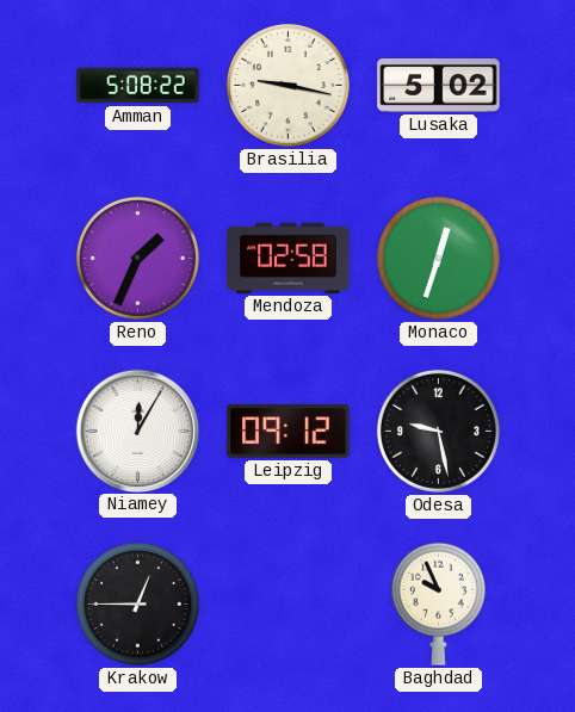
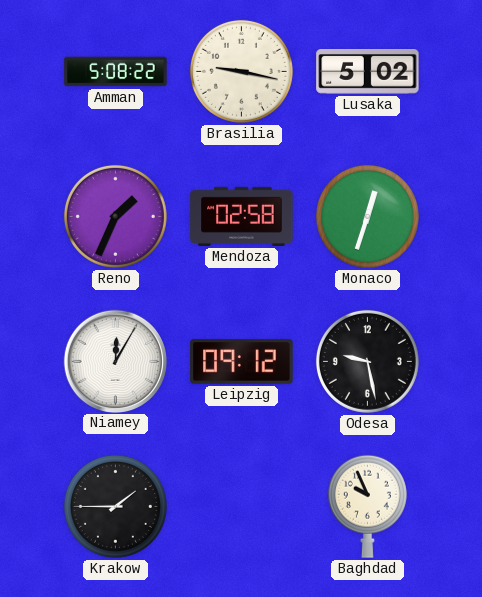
Krakow: 12:45 -> 1:45 (115, 506)
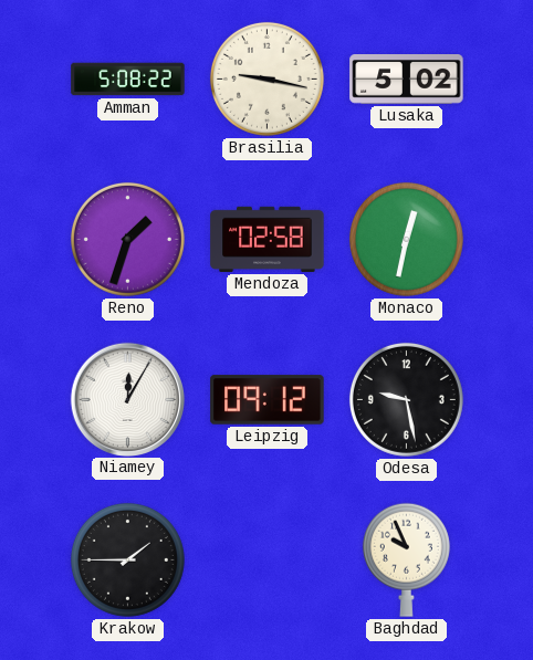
Reno: 1:34 -> 1:33 (127, 239)
Monaco: 12:33 -> 12:32 (406, 239)
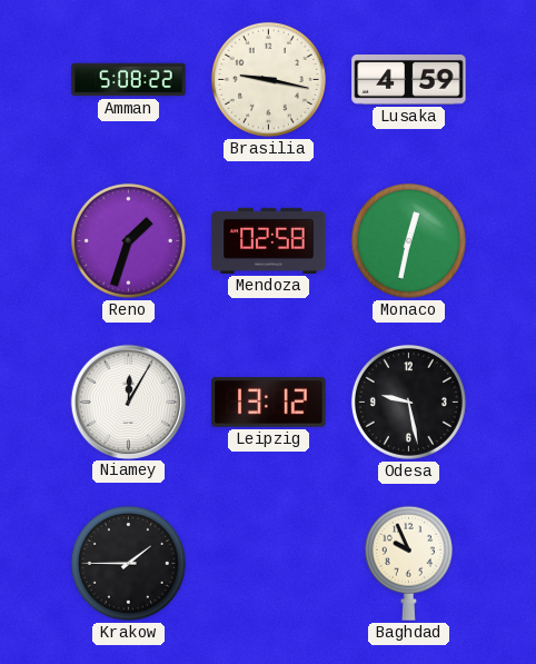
Lusaka: 5:02 -> 4:59 (409, 80)
Leipzig: 09:12 -> 13:12 (269, 403)
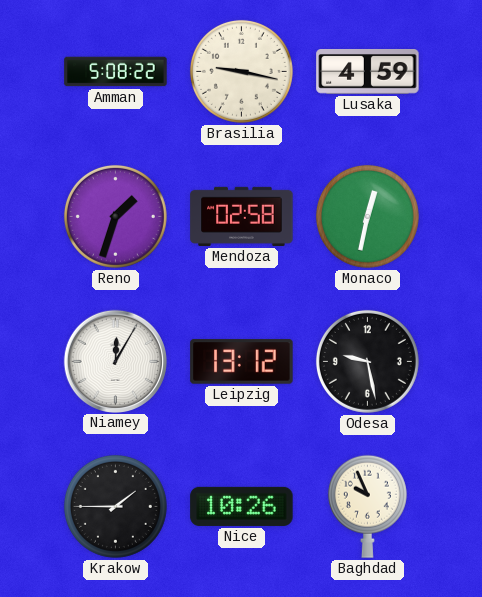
Nice: none -> 10:26 (242, 506)
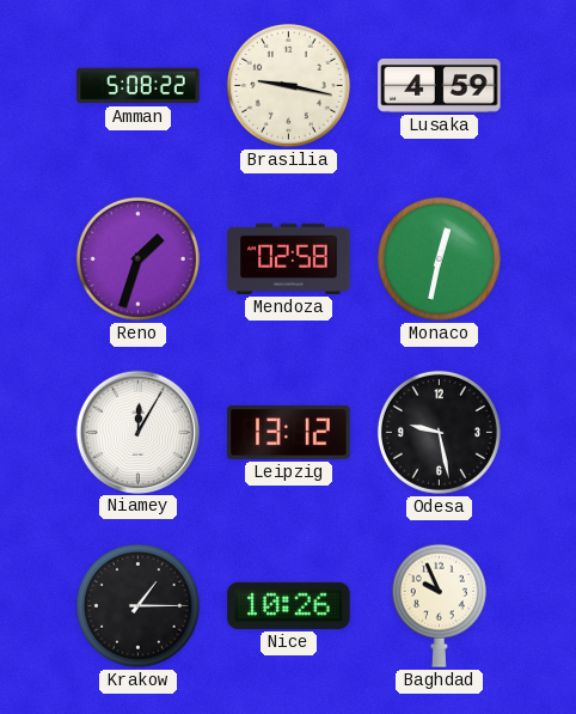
Krakow: 1:45 -> 1:15 (137, 605)
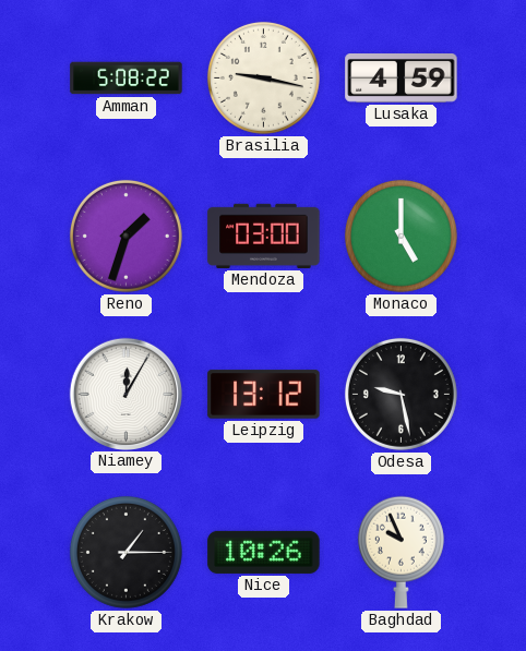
Mendoza: 02:58 -> 03:00 (264, 236)
Monaco: 12:32 -> 5:00 (401, 236)
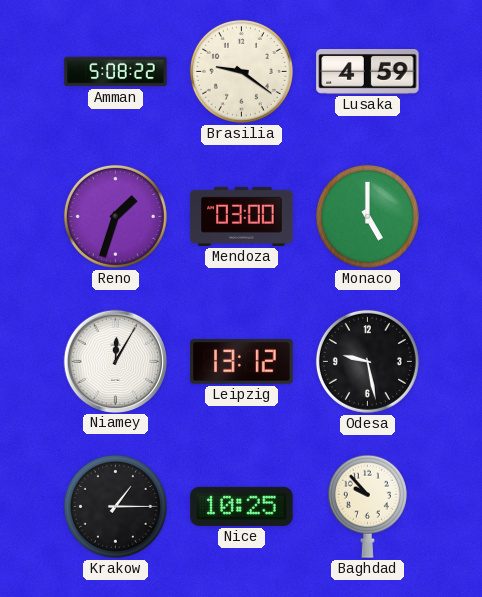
Brasilia: 9:17 -> 9:21 (241, 71)
Nice: 10:26 -> 10:25 (242, 506)
Baghdad: 9:56 -> 9:53 (367, 506)
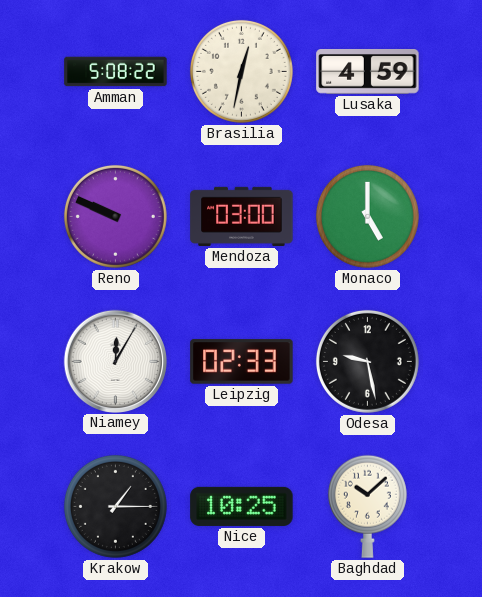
Brasilia: 9:21 -> 12:32 (241, 71)
Reno: 1:33 -> 9:49 (115, 216)
Leipzig: 13:12 -> 02:33 (242, 362)
Baghdad: 9:53 -> 10:08 (367, 506)
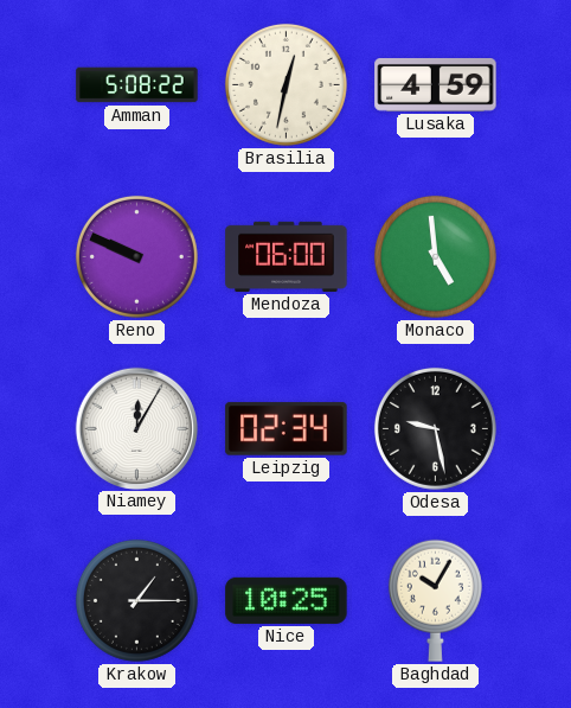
Mendoza: 03:00 -> 06:00 (287, 256)
Monaco: 5:00 -> 4:59 (435, 256)
Leipzig: 02:33 -> 02:34 (287, 429)
Baghdad: 10:08 -> 10:05 (435, 600)
